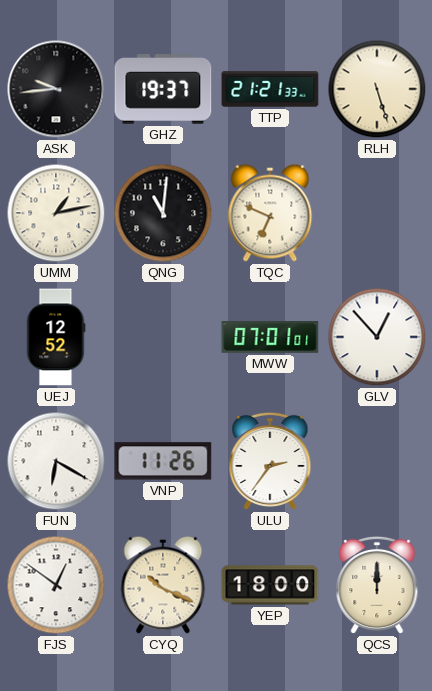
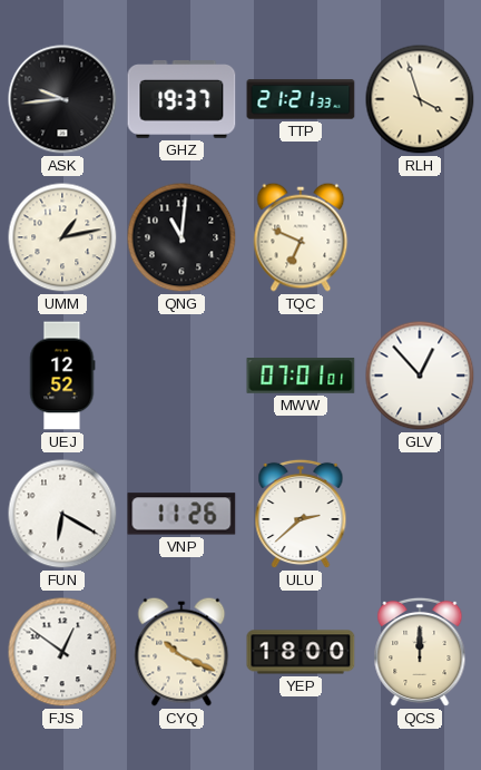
RLH: 5:27 -> 3:57 (420, 99)
ULU: 2:36 -> 2:38 (301, 514)
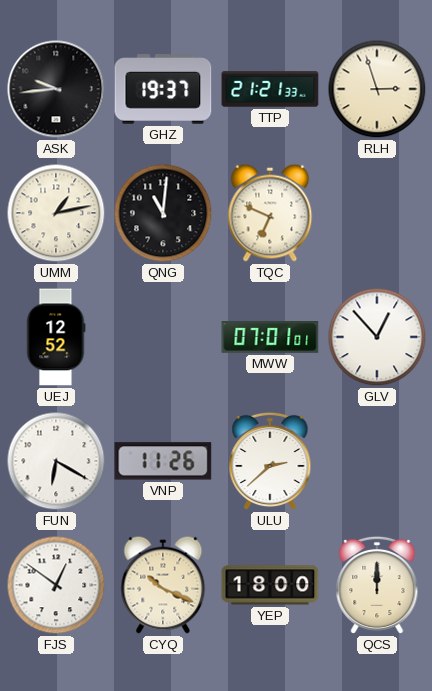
RLH: 3:57 -> 2:57 (377, 89)
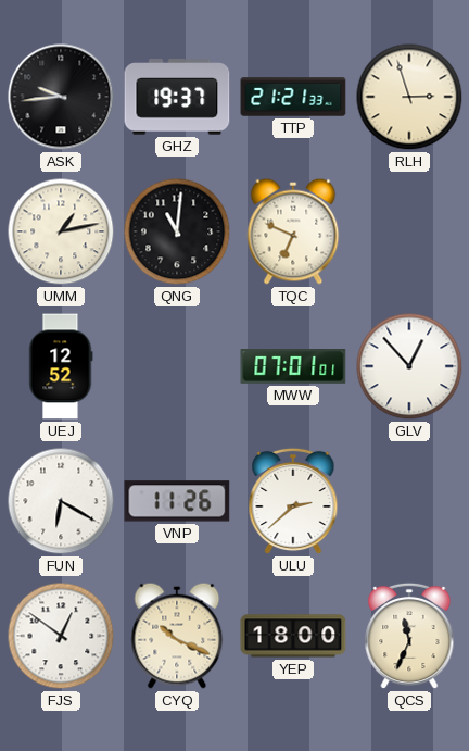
QCS: 12:00 -> 11:34 (409, 636)
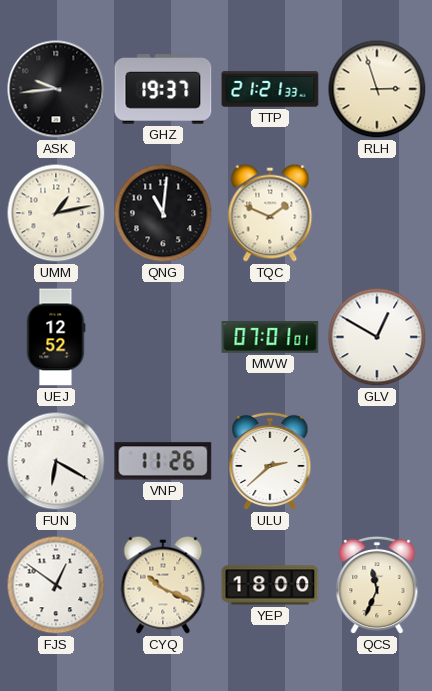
TQC: 6:49 -> 1:49 (270, 213)
GLV: 12:53 -> 12:50 (377, 337)
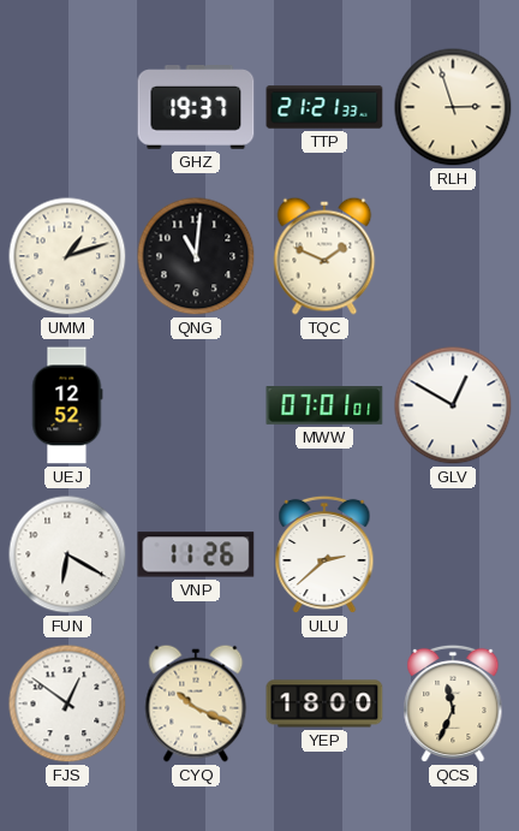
ASK: 9:44 -> none (56, 89)
UMM: 1:13 -> 1:12 (67, 256)
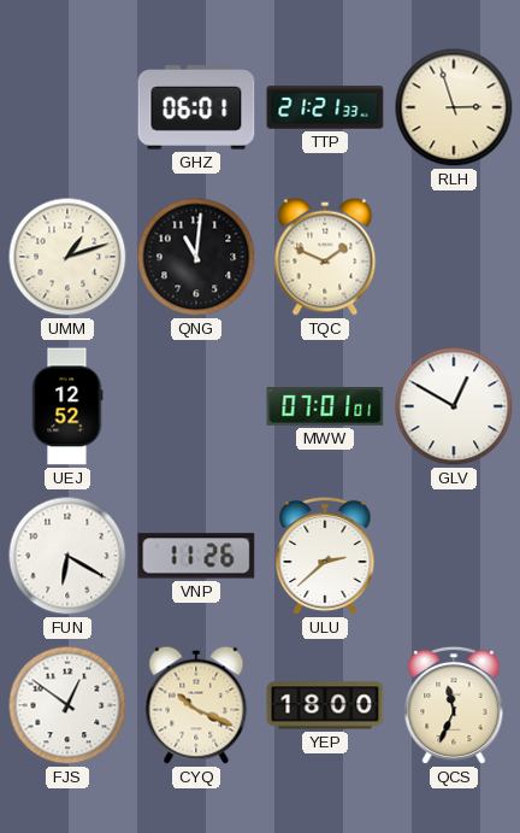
GHZ: 19:37 -> 06:01 (196, 107)
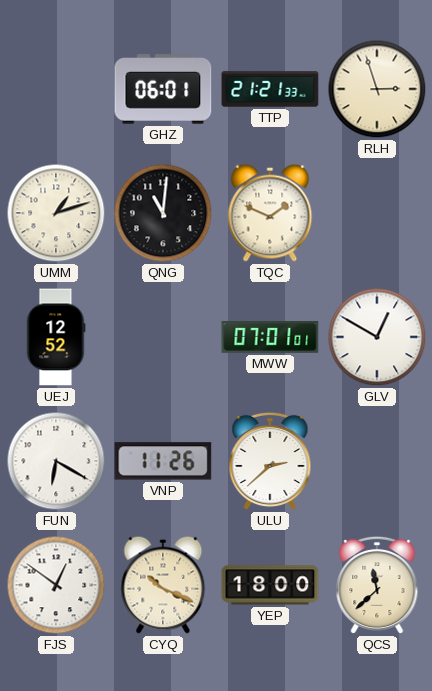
QCS: 11:34 -> 11:38 (377, 585)
